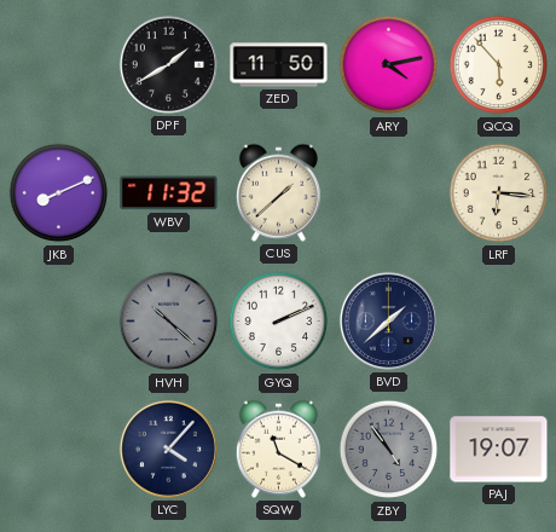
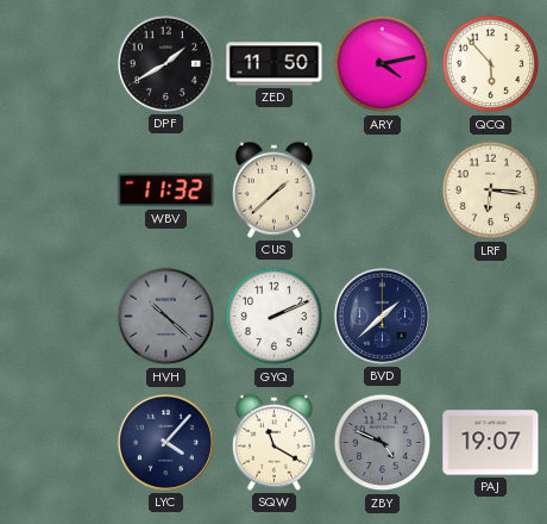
JKB: 8:11 -> none (59, 193)
ZBY: 4:54 -> 4:49 (383, 443)
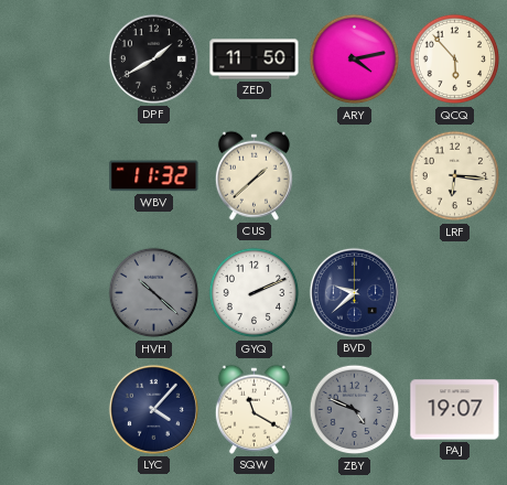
BVD: 1:38 -> 9:38 (354, 292)
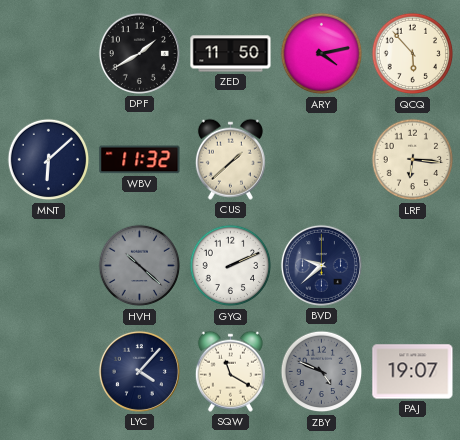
MNT: none -> 6:08 (49, 160)
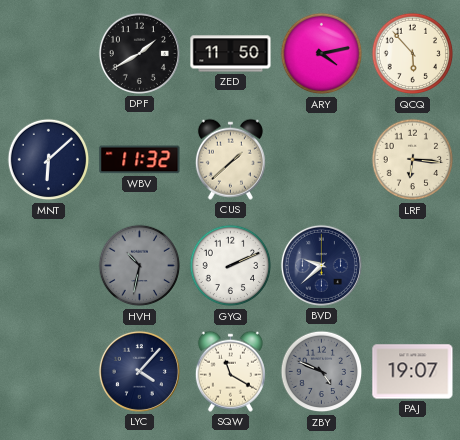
HVH: 10:22 -> 10:32 (140, 266)
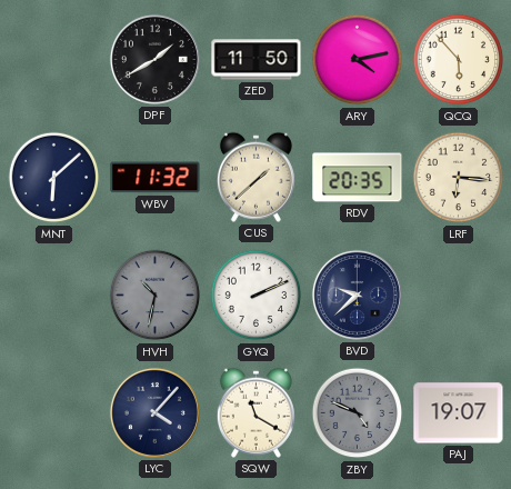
RDV: none -> 20:35 (358, 178)
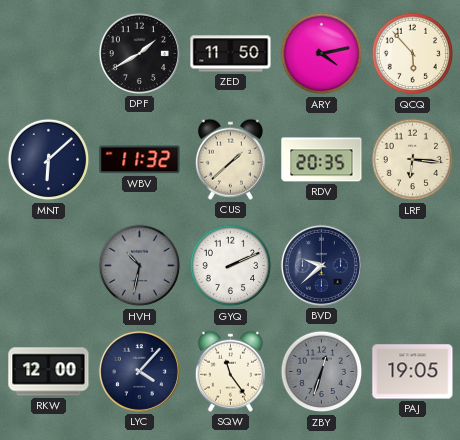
RKW: none -> 12:00 (49, 372)
SQW: 11:20 -> 11:24 (230, 371)
ZBY: 4:49 -> 12:33 (322, 372)
PAJ: 19:07 -> 19:05 (413, 372)
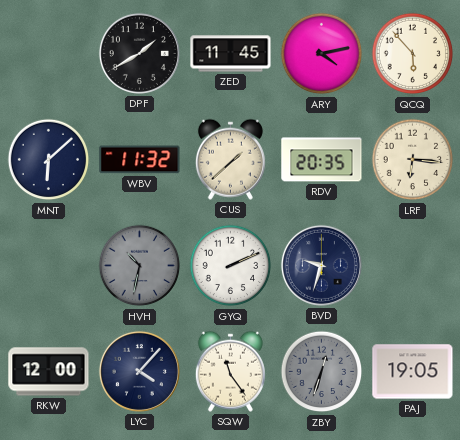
ZED: 11:50 -> 11:45 (231, 54)
BVD: 9:38 -> 9:33 (321, 265)
